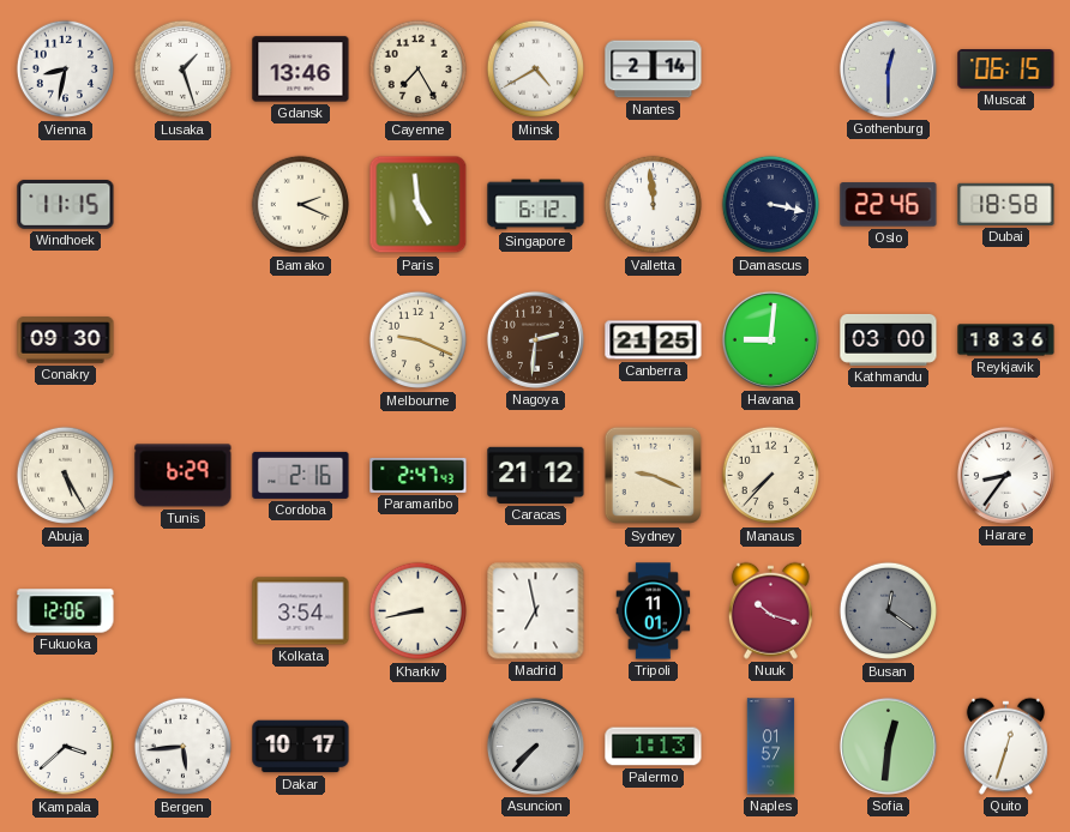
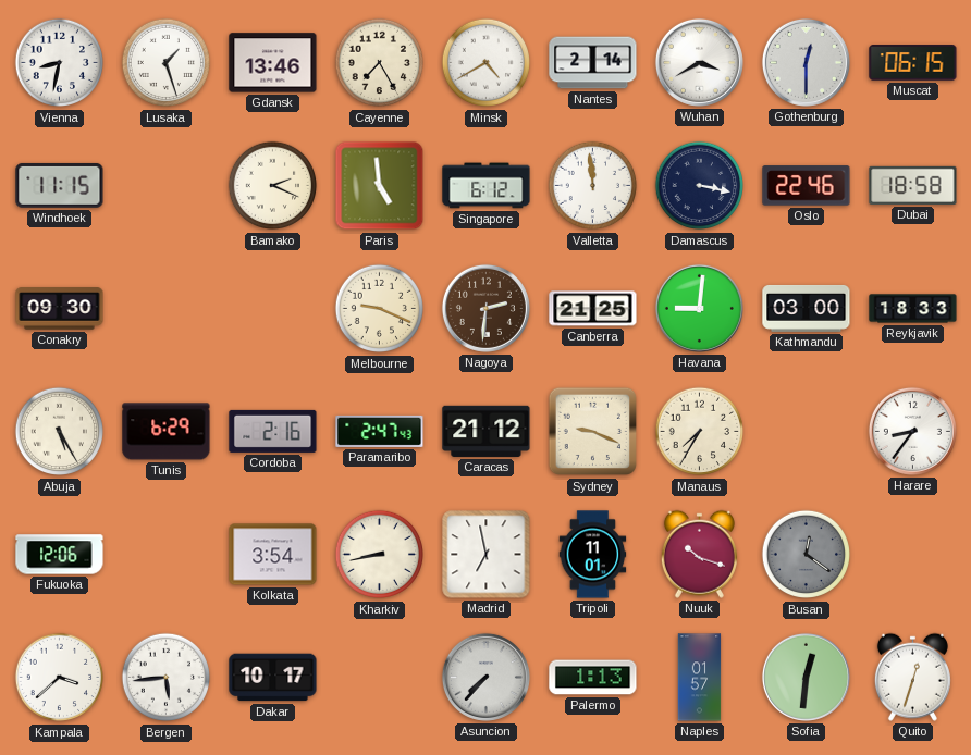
Wuhan: none -> 3:40 (699, 62)
Reykjavik: 18:36 -> 18:33 (913, 309)
Manaus: 7:37 -> 7:35 (700, 432)
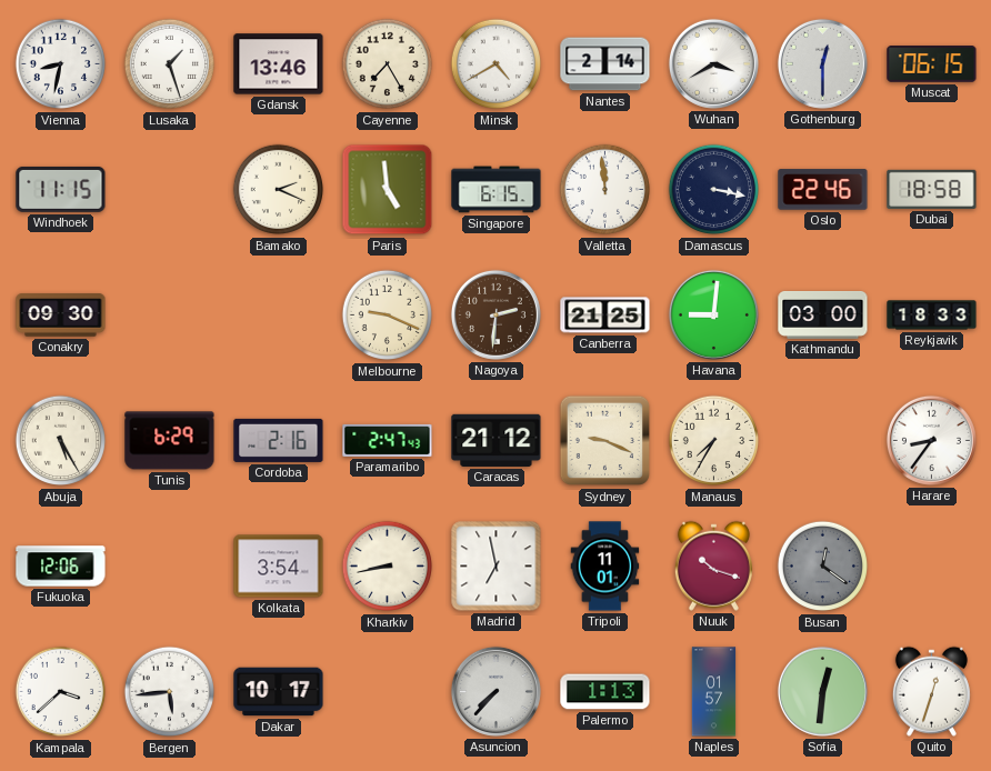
Singapore: 6:12 -> 6:15 (497, 190)
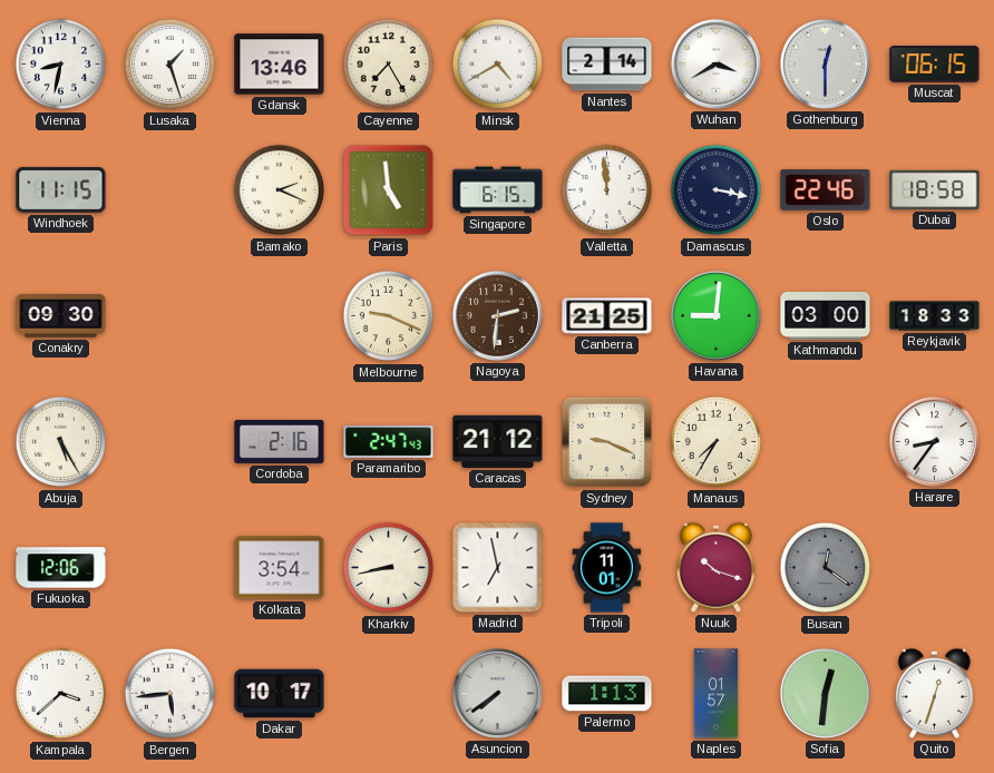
Tunis: 6:29 -> none (170, 441)
Asuncion: 7:37 -> 7:39 (497, 693)
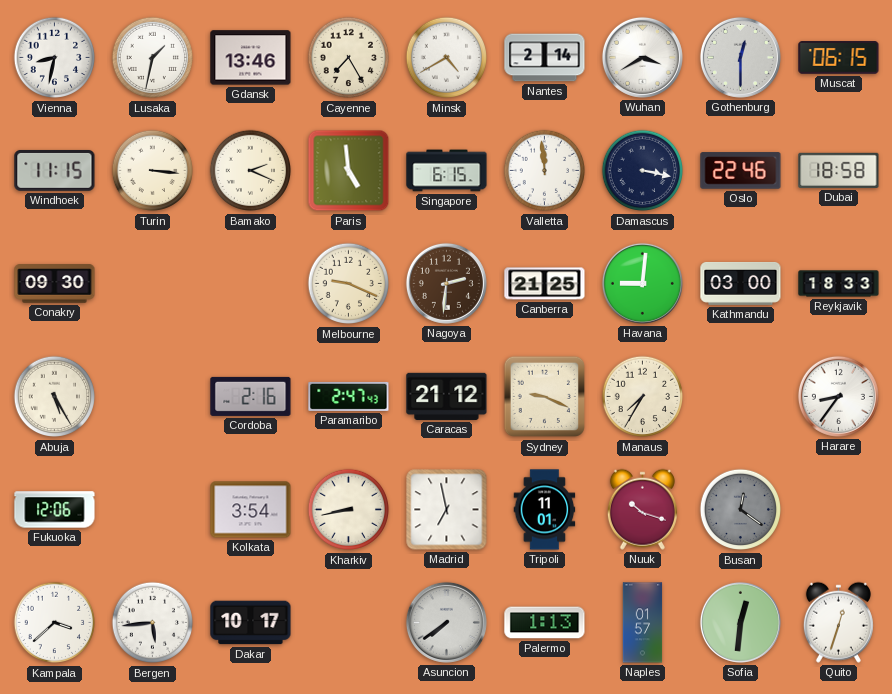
Lusaka: 1:27 -> 1:32 (153, 58)
Turin: none -> 3:16 (153, 171)
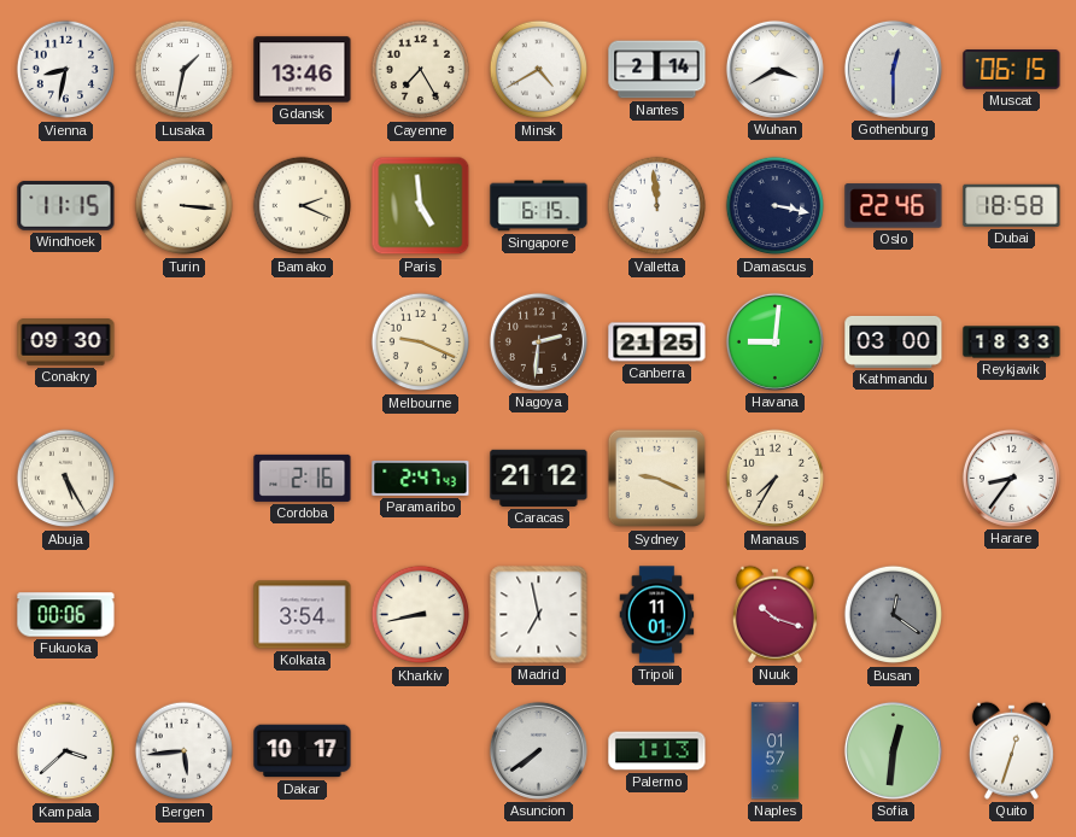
Fukuoka: 12:06 -> 00:06 (66, 615)
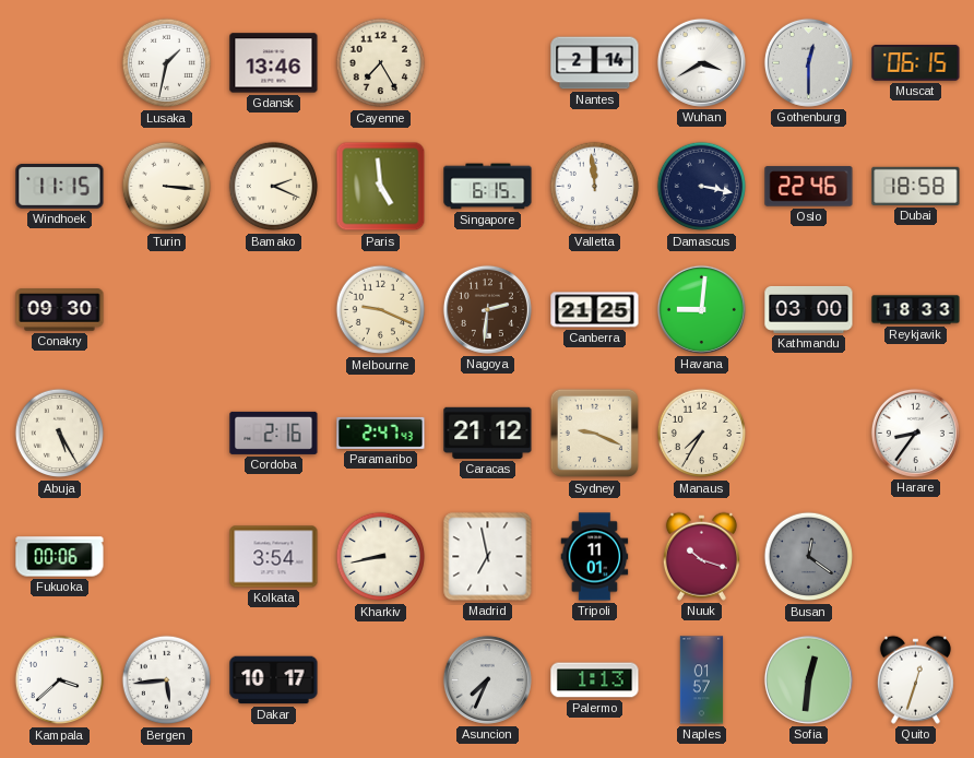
Vienna: 8:32 -> none (66, 70)
Minsk: 4:40 -> none (539, 70)
Asuncion: 7:39 -> 7:34 (487, 679)
